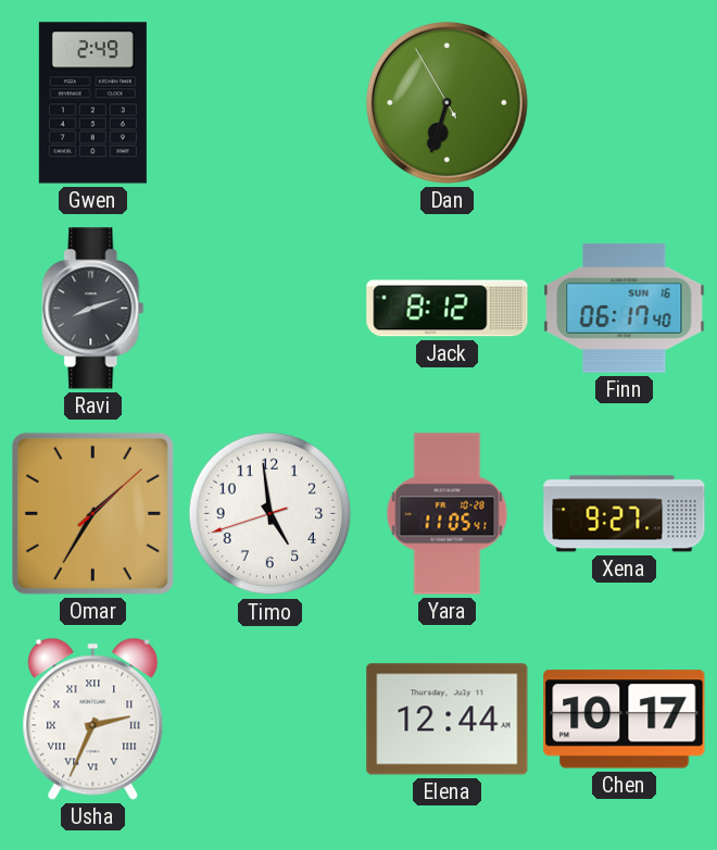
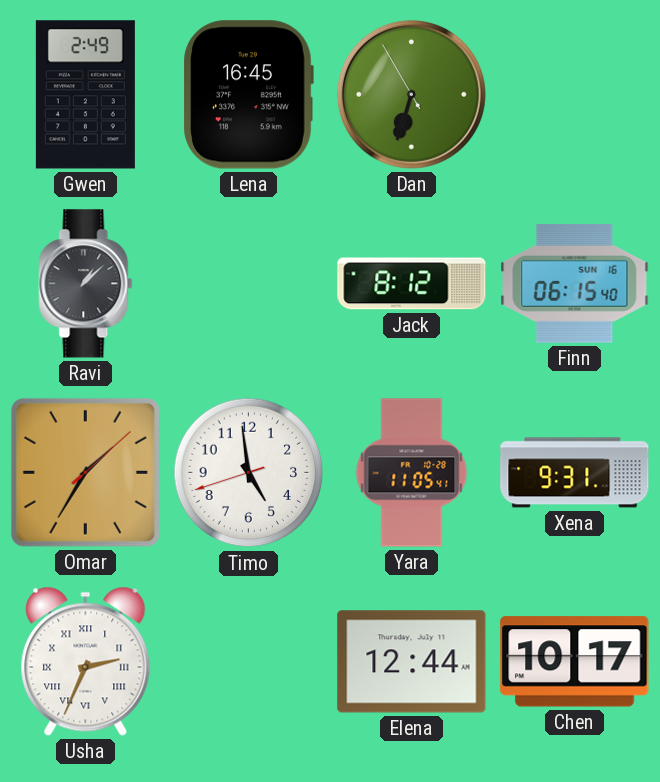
Lena: none -> 16:45 (248, 95)
Ravi: 8:12 -> 1:08 (86, 284)
Finn: 06:17 -> 06:15 (575, 283)
Xena: 9:27 -> 9:31 (575, 473)
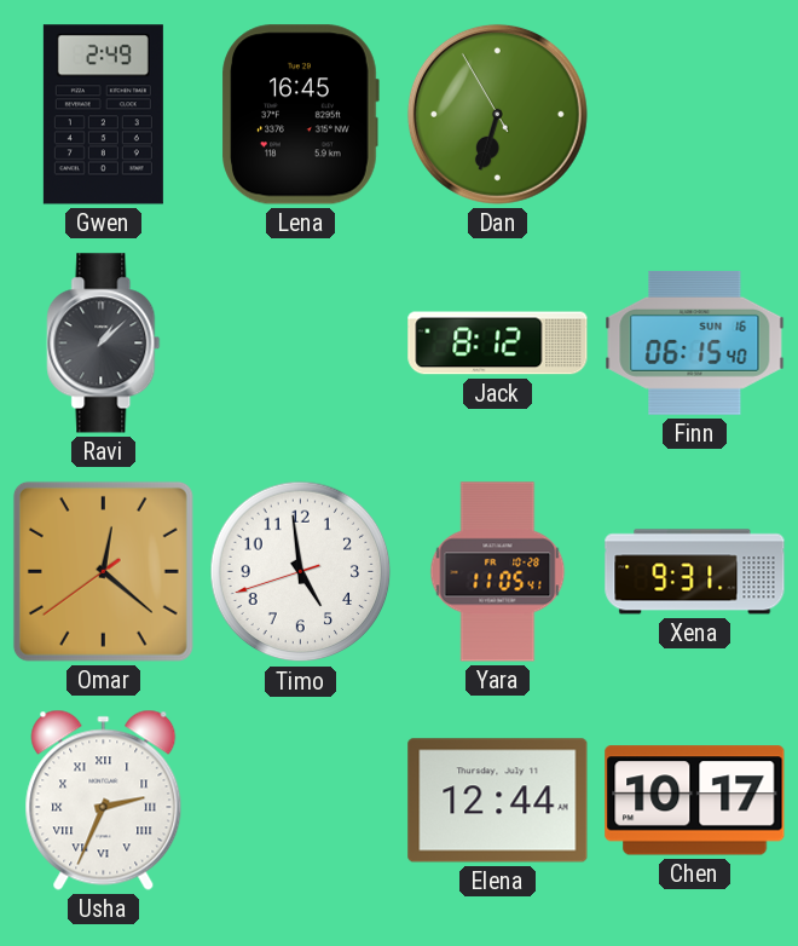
Omar: 1:35 -> 12:21 (103, 571)
